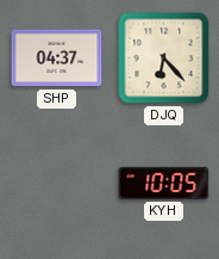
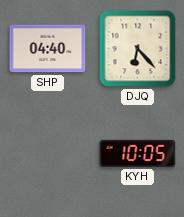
SHP: 04:37 -> 04:40 (48, 49)
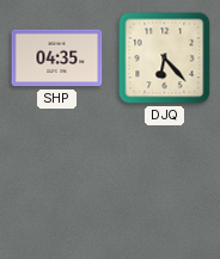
SHP: 04:40 -> 04:35 (57, 58)
KYH: 10:05 -> none (138, 153)
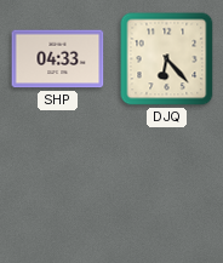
SHP: 04:35 -> 04:33 (58, 59)
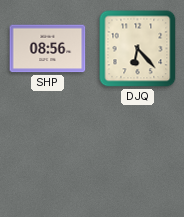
SHP: 04:33 -> 08:56 (48, 49)
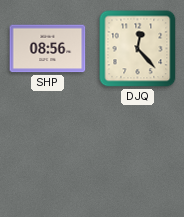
DJQ: 6:23 -> 12:23 (138, 49)
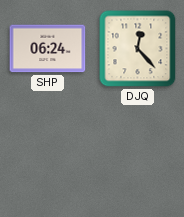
SHP: 08:56 -> 06:24 (48, 49)
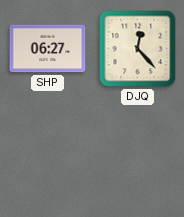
SHP: 06:24 -> 06:27 (48, 49)
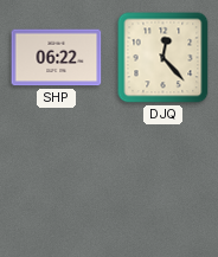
SHP: 06:27 -> 06:22 (57, 58)
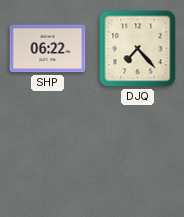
DJQ: 12:23 -> 7:23 (138, 49)
